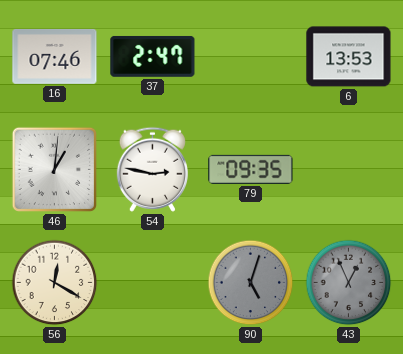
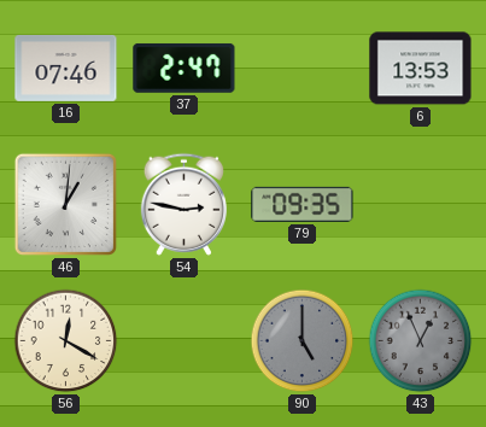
90: 5:03 -> 5:00 (303, 341)
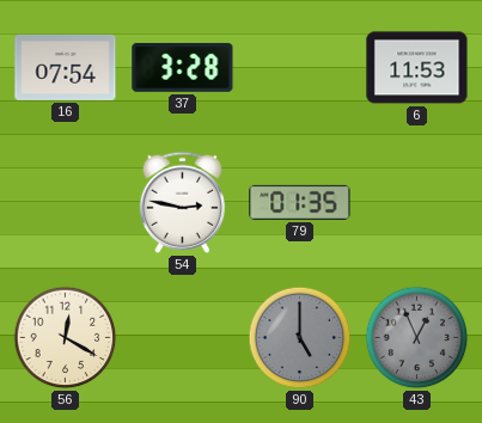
16: 07:46 -> 07:54 (66, 67)
37: 2:47 -> 3:28 (183, 67)
6: 13:53 -> 11:53 (417, 68)
46: 1:01 -> none (65, 204)
79: 09:35 -> 01:35 (300, 202)
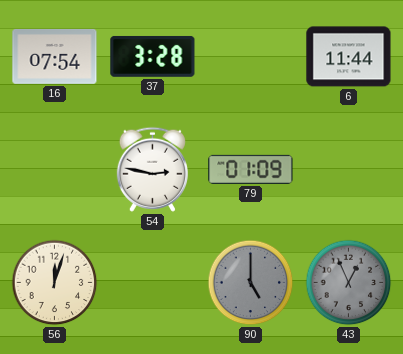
6: 11:53 -> 11:44 (349, 57)
79: 01:35 -> 01:09 (251, 169)
56: 12:20 -> 12:03 (55, 283)
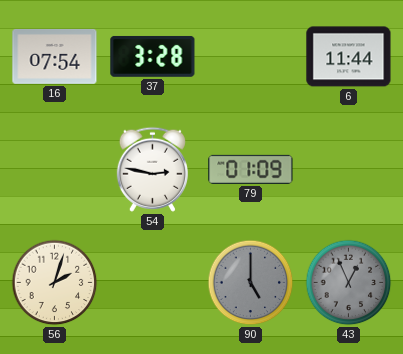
56: 12:03 -> 2:03 (55, 283)
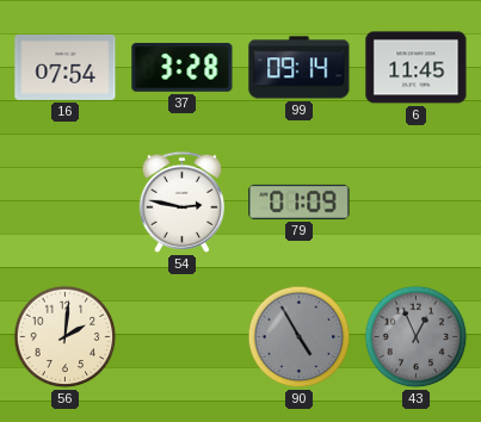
99: none -> 09:14 (300, 68)
6: 11:44 -> 11:45 (417, 68)
56: 2:03 -> 2:01 (66, 337)
90: 5:00 -> 4:55 (300, 337)
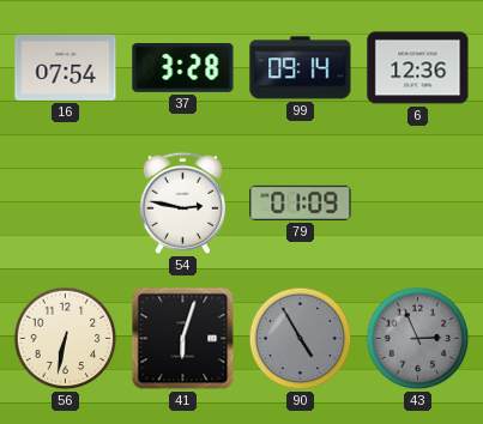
6: 11:45 -> 12:36 (418, 68)
56: 2:01 -> 6:32 (66, 339)
41: none -> 6:03 (183, 339)
43: 12:56 -> 2:56 (418, 339)
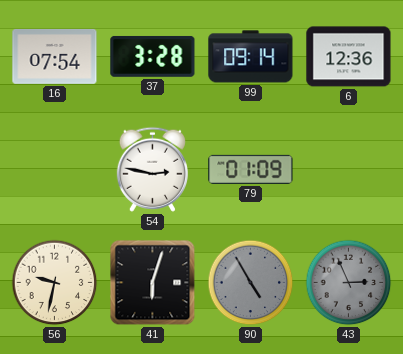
56: 6:32 -> 9:32 (55, 283)
